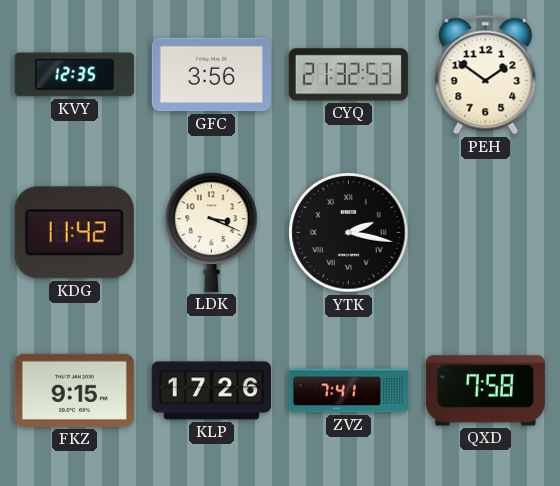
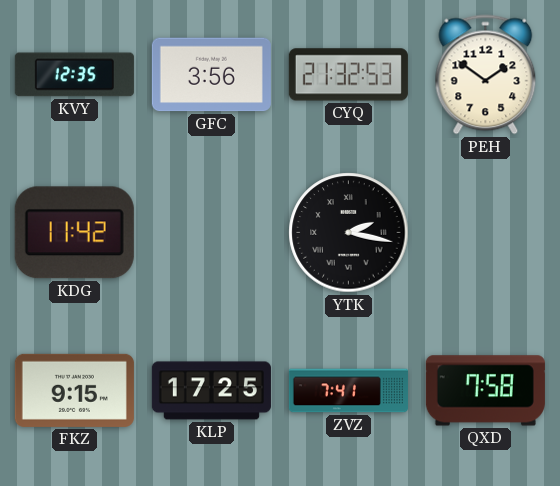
LDK: 3:19 -> none (212, 232)
KLP: 17:26 -> 17:25 (211, 391)
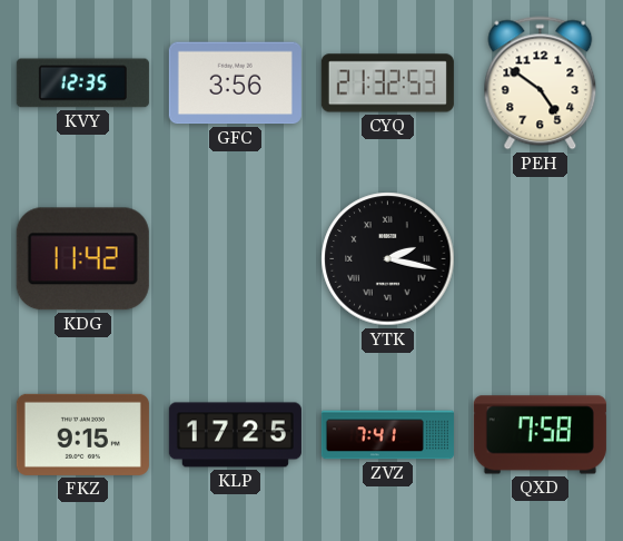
PEH: 1:51 -> 4:51 (541, 83)
